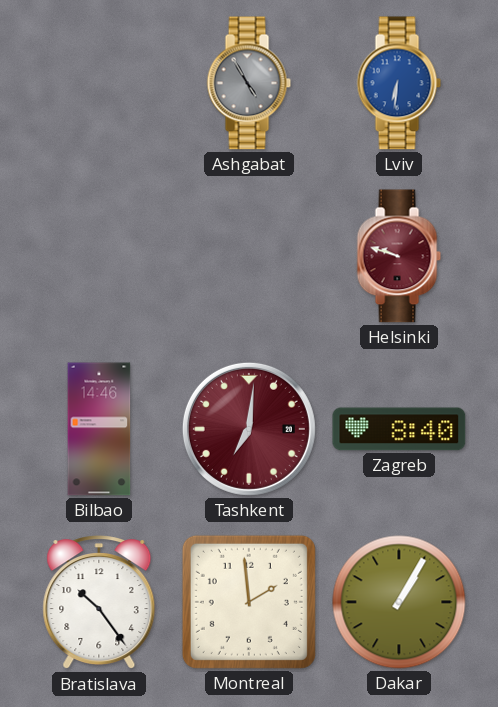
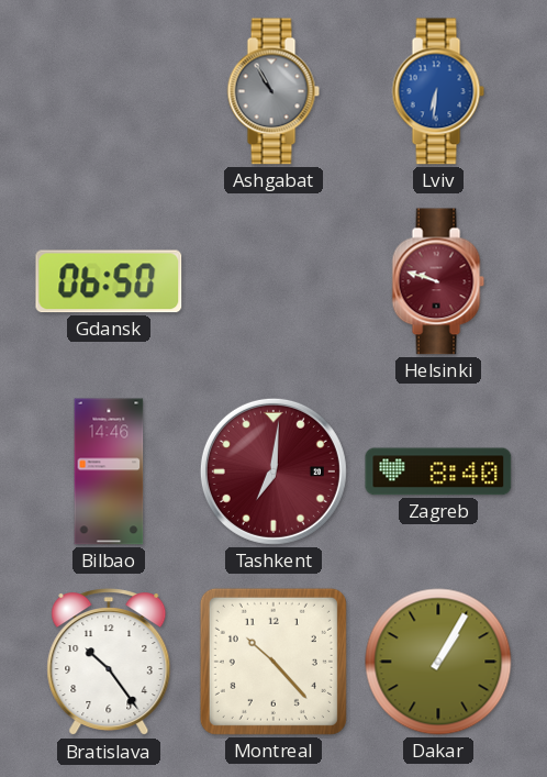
Ashgabat: 4:55 -> 10:55 (273, 91)
Gdansk: none -> 06:50 (109, 281)
Montreal: 1:59 -> 10:23 (273, 662)
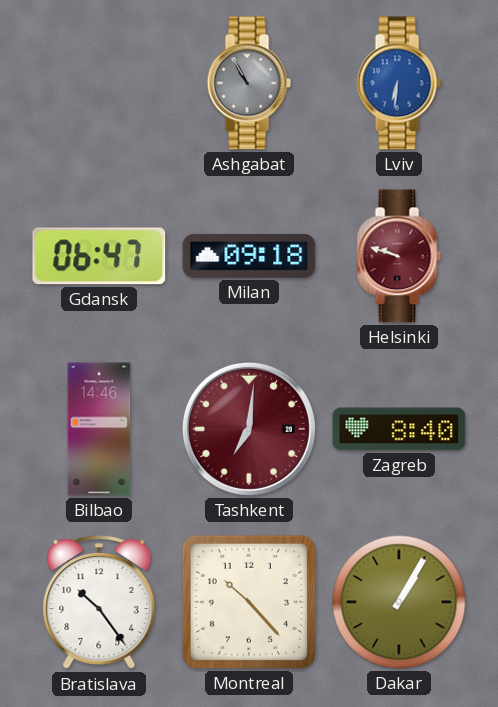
Gdansk: 06:50 -> 06:47 (99, 256)
Milan: none -> 09:18 (249, 256)
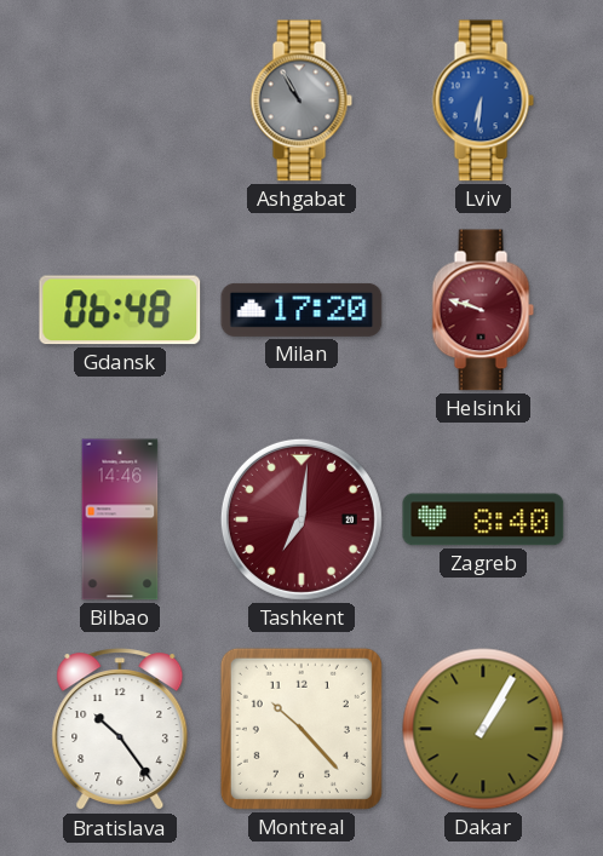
Gdansk: 06:47 -> 06:48 (120, 310)
Milan: 09:18 -> 17:20 (301, 310)
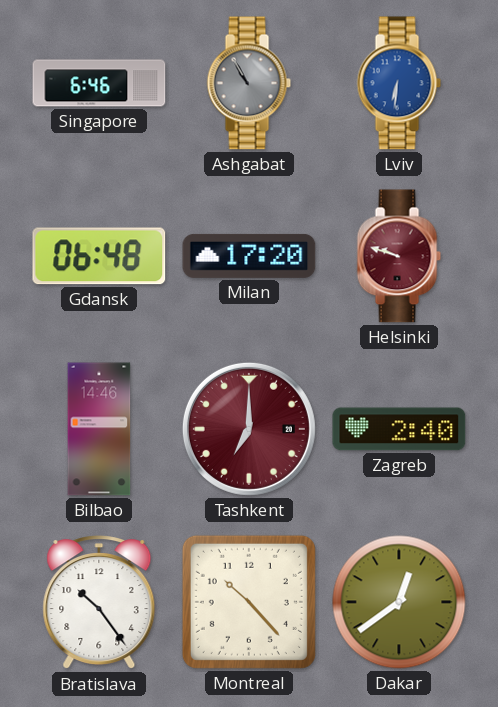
Singapore: none -> 6:46 (99, 83)
Tashkent: 7:01 -> 7:00 (249, 429)
Zagreb: 8:40 -> 2:40 (399, 429)
Dakar: 1:05 -> 12:39 (399, 602)
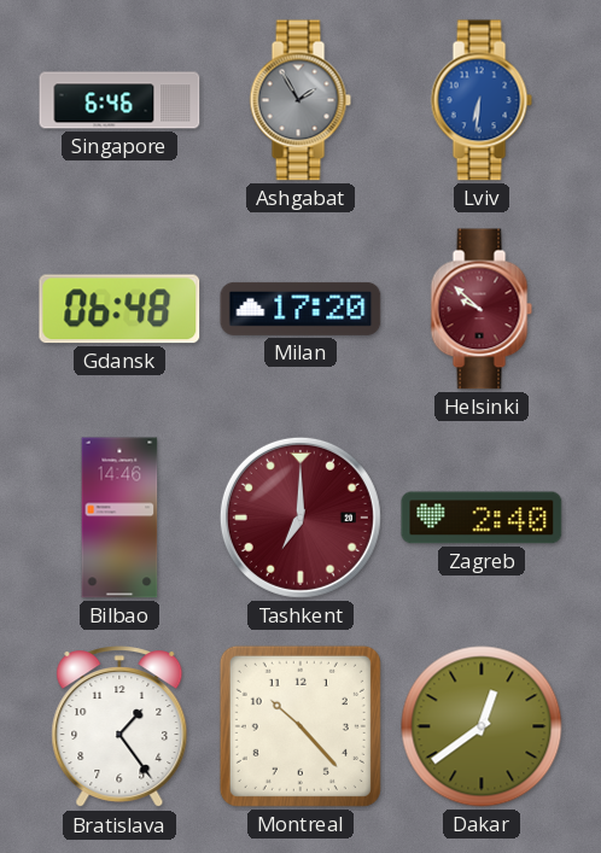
Ashgabat: 10:55 -> 1:55 (300, 100)
Helsinki: 9:48 -> 9:52 (482, 309)
Bratislava: 10:24 -> 1:24 (119, 728)
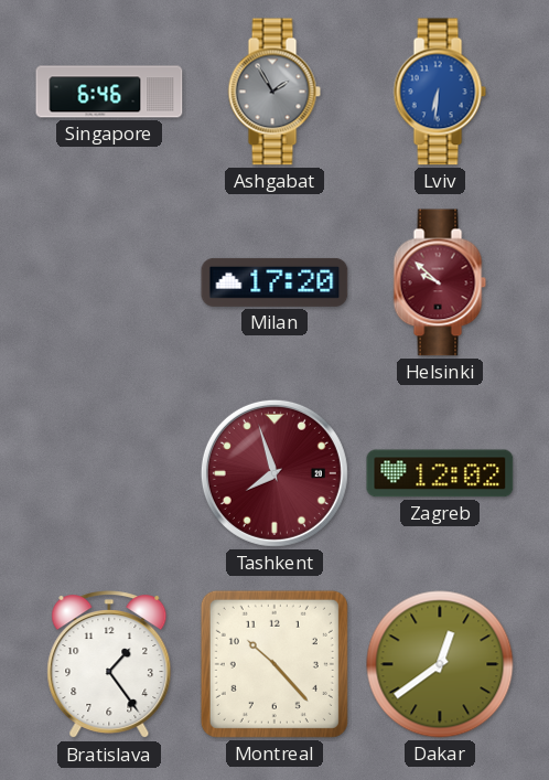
Gdansk: 06:48 -> none (119, 309)
Bilbao: 14:46 -> none (119, 518)
Tashkent: 7:00 -> 7:57 (274, 473)
Zagreb: 2:40 -> 12:02 (440, 473)
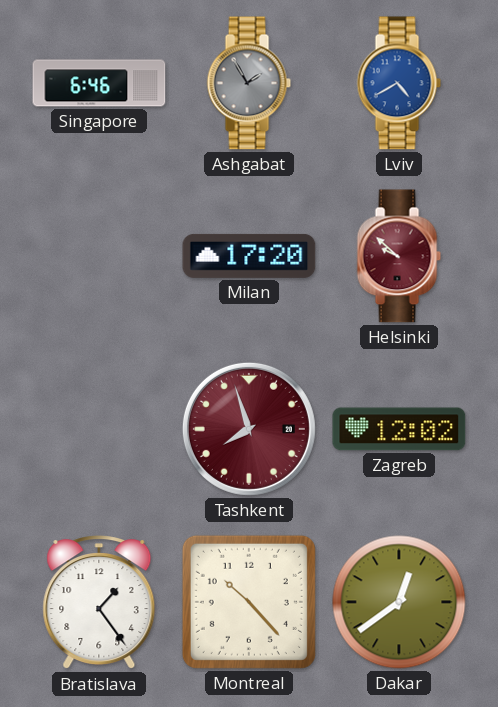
Lviv: 6:31 -> 4:40 (399, 83)
